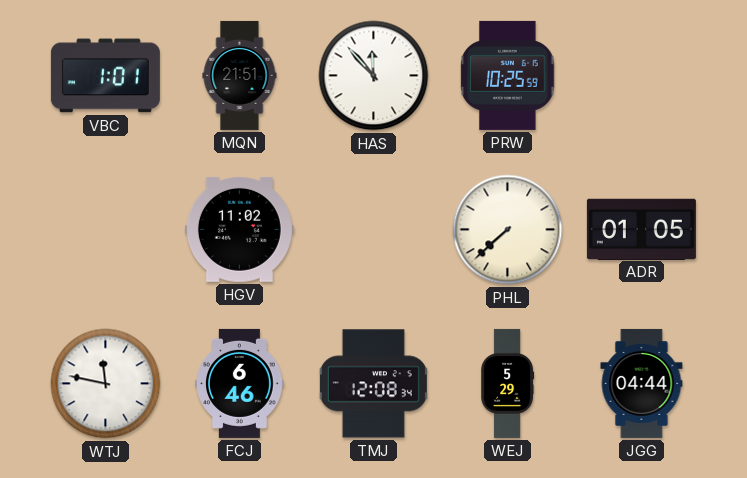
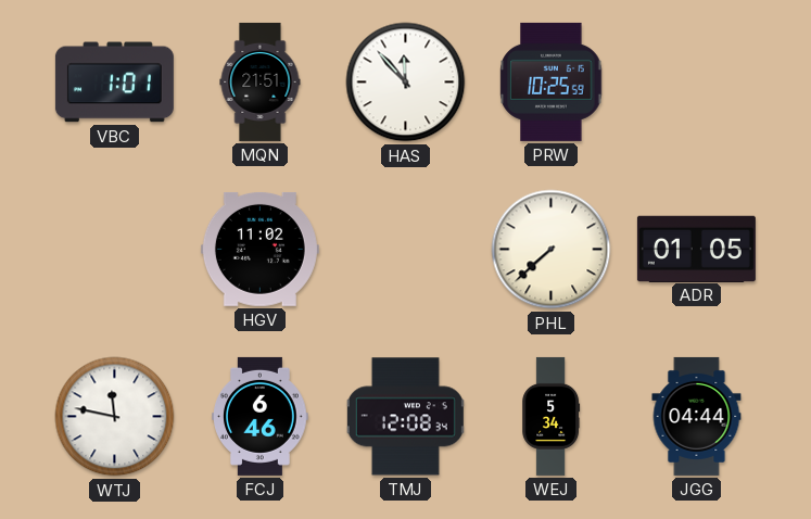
WEJ: 5:29 -> 5:34 (552, 416)
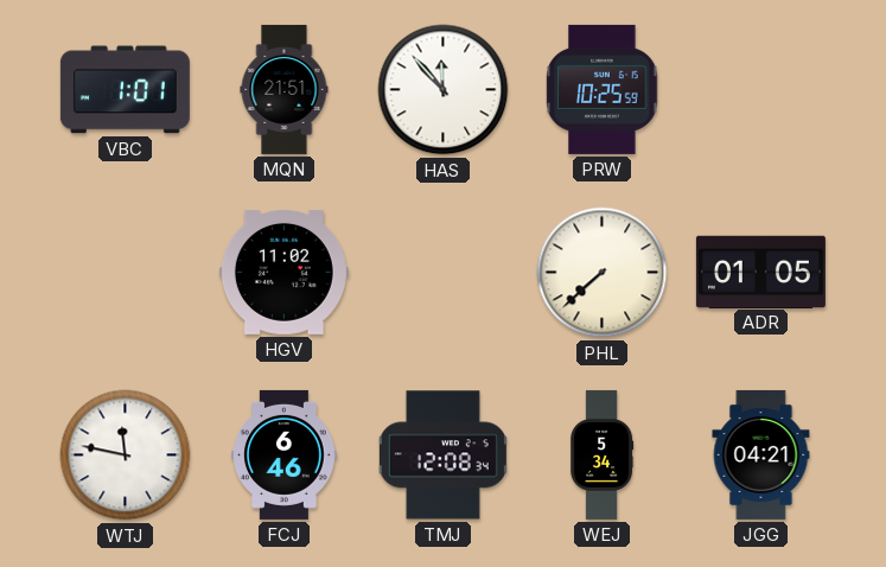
JGG: 04:44 -> 04:21 (761, 454)
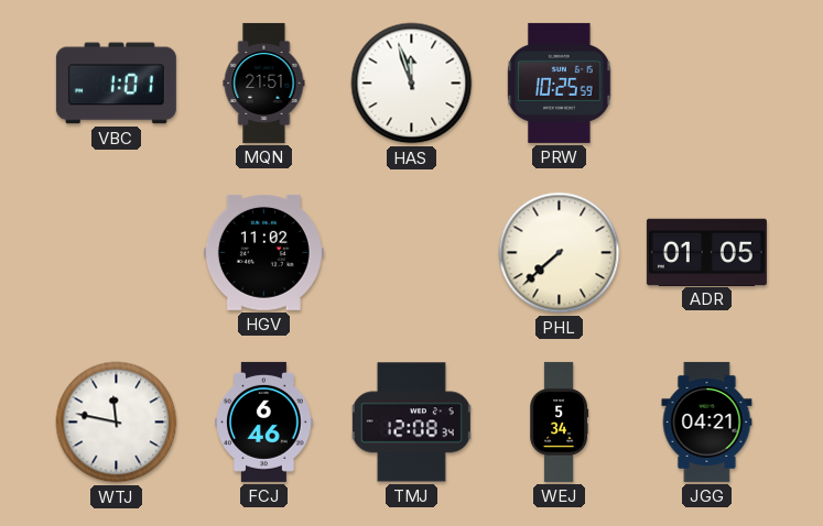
HAS: 11:53 -> 11:57 (412, 84)
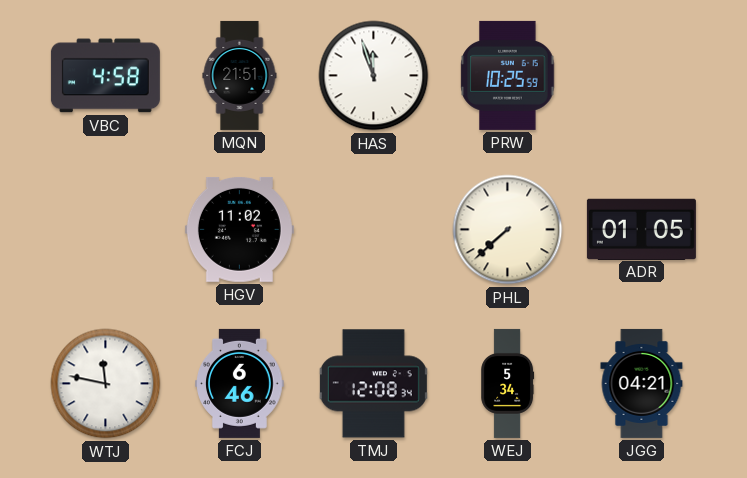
VBC: 1:01 -> 4:58 (105, 76)
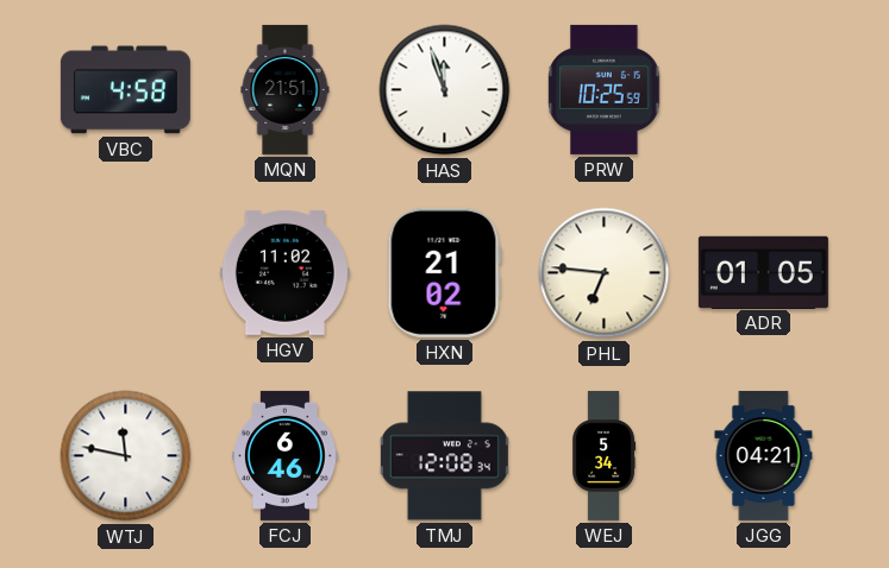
HXN: none -> 21:02 (444, 272)
PHL: 7:38 -> 6:46 (605, 273)
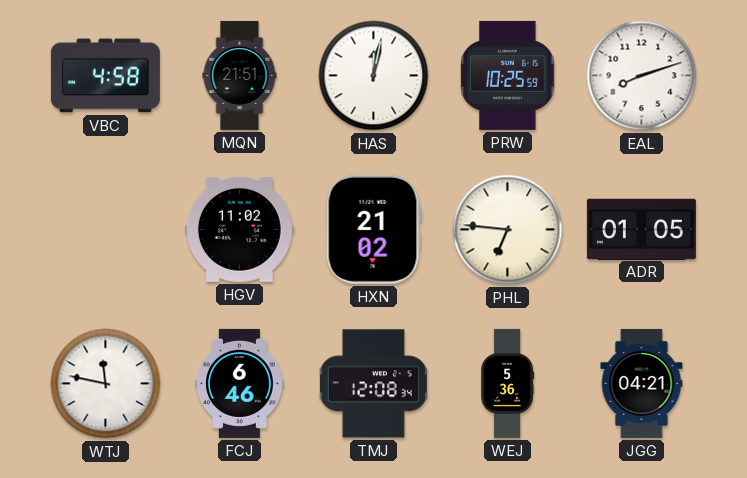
HAS: 11:57 -> 12:02 (374, 76)
EAL: none -> 8:12 (642, 76)
WEJ: 5:34 -> 5:36 (508, 383)
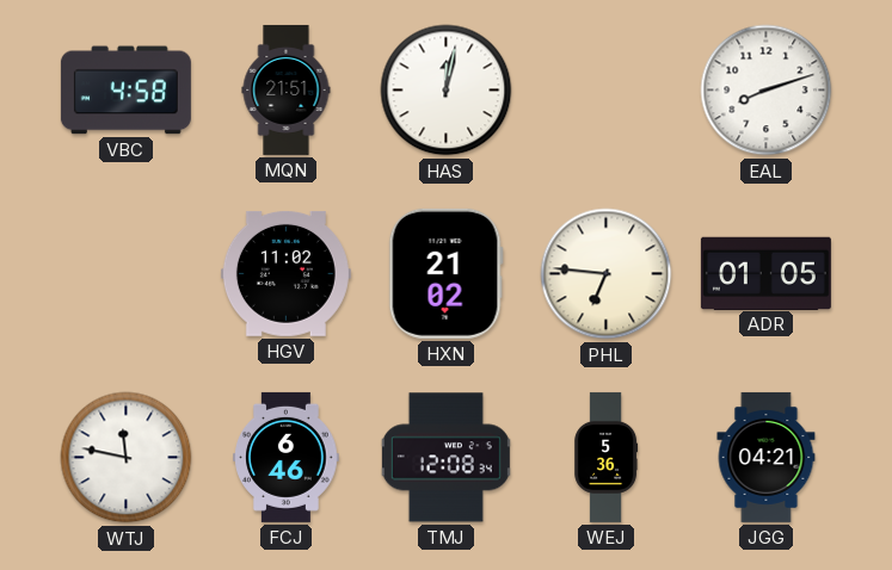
PRW: 10:25 -> none (508, 75)
